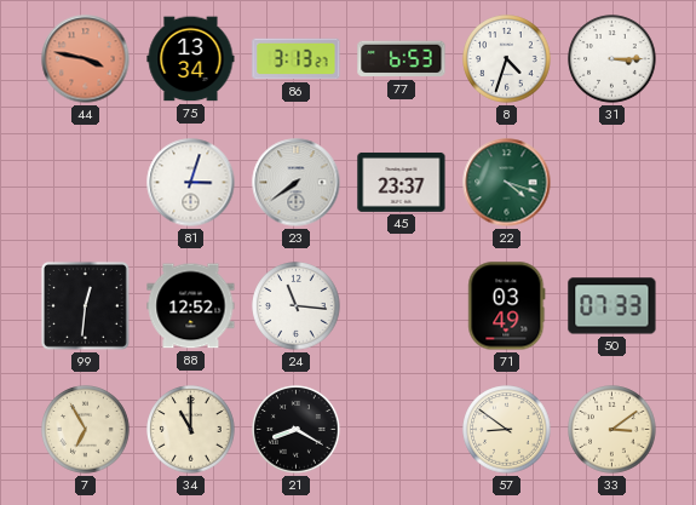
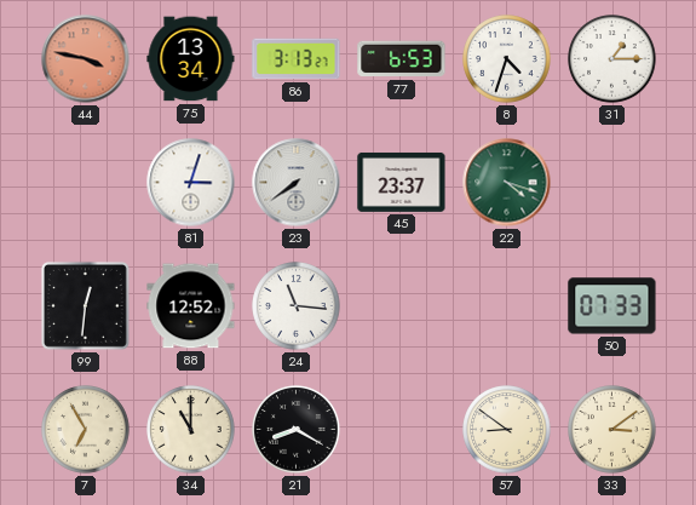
31: 3:15 -> 1:15 (612, 59)
71: 03:49 -> none (507, 306)
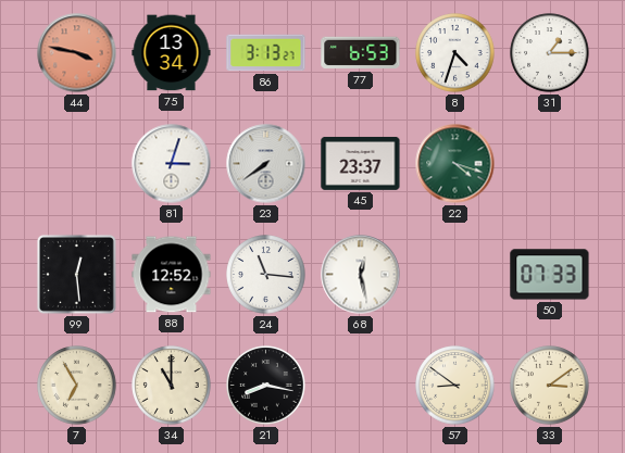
99: 12:31 -> 12:29 (76, 274)
68: none -> 12:28 (361, 275)
21: 8:20 -> 8:17 (266, 386)
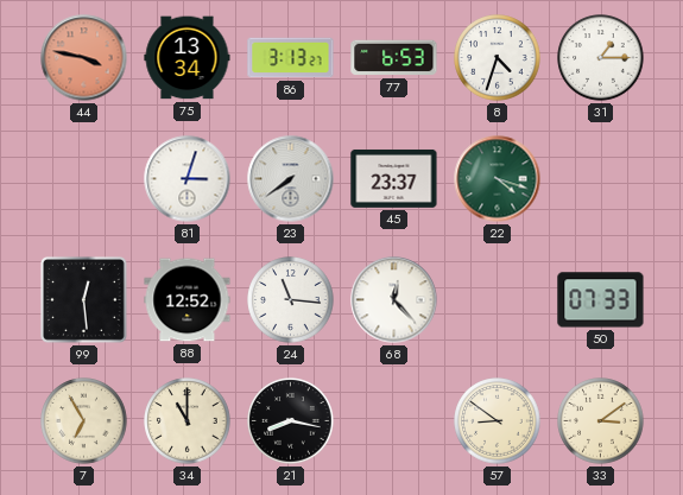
68: 12:28 -> 12:23 (394, 300)
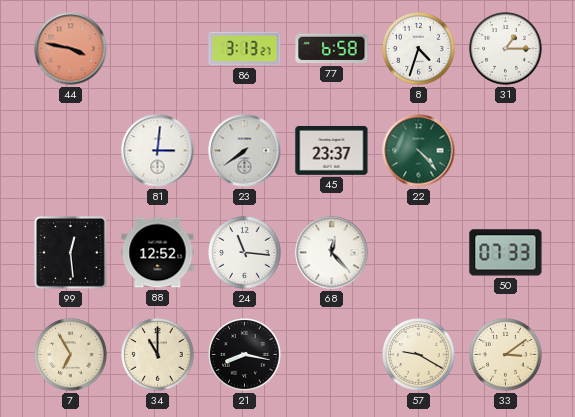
75: 13:34 -> none (188, 58)
77: 6:53 -> 6:58 (332, 49)
81: 3:03 -> 3:01 (158, 151)
22: 4:18 -> 4:23 (419, 151)
57: 8:51 -> 9:20 (419, 355)
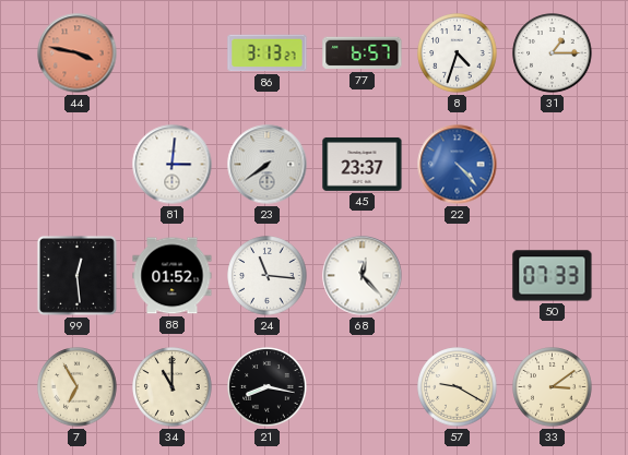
77: 6:58 -> 6:57 (363, 53)
22 dial: green -> blue (458, 165)
88: 12:52 -> 01:52 (173, 276)
